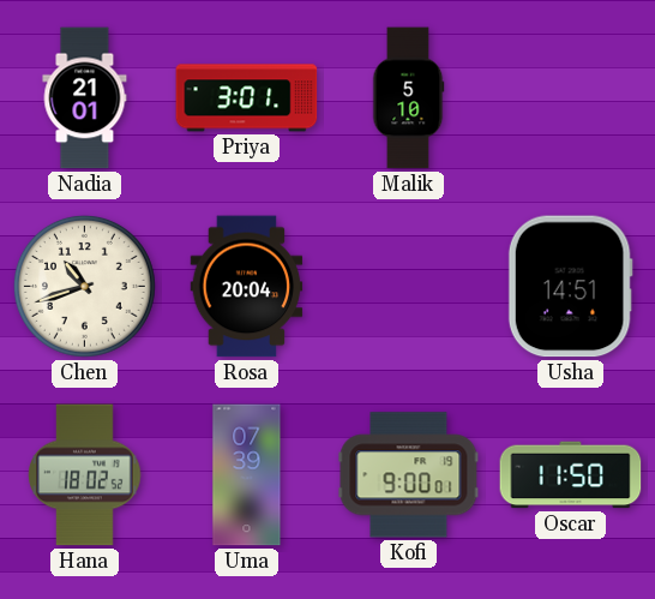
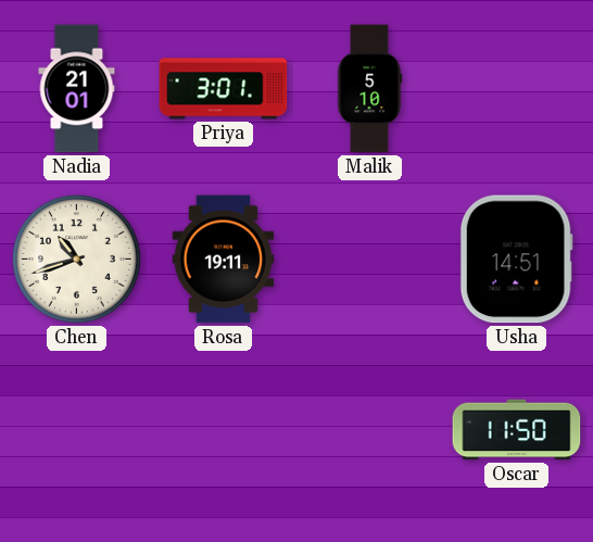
Rosa: 20:04 -> 19:11 (224, 260)
Hana: 18:02 -> none (85, 475)
Uma: 07:39 -> none (247, 475)
Kofi: 9:00 -> none (409, 475)
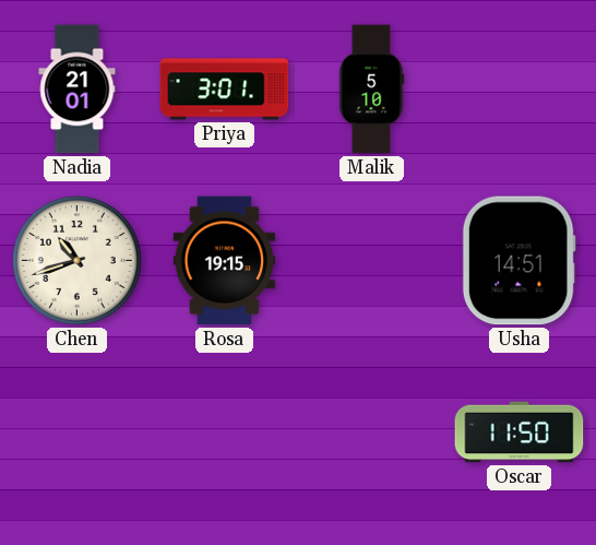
Rosa: 19:11 -> 19:15 (225, 261)
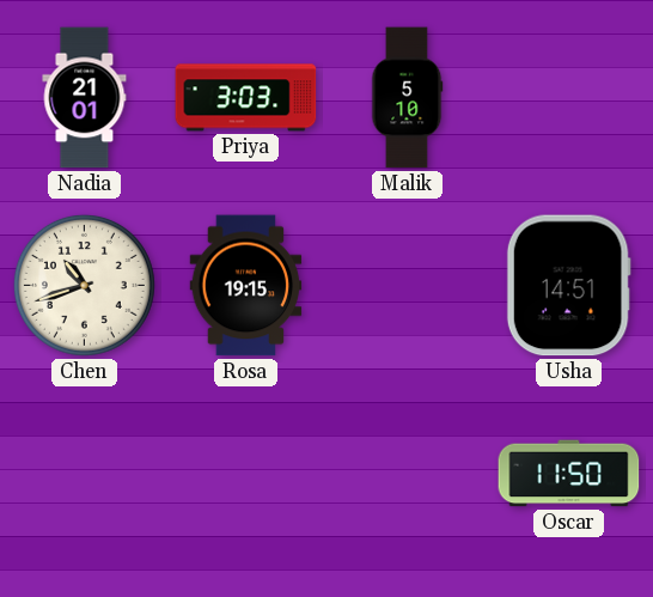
Priya: 3:01 -> 3:03 (246, 98)
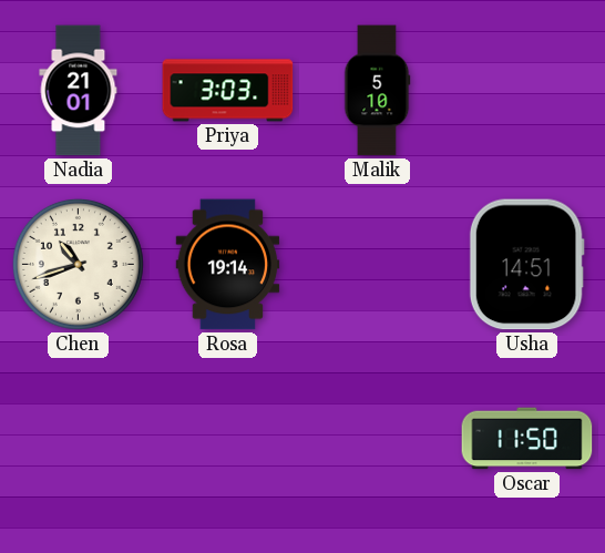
Rosa: 19:15 -> 19:14 (228, 265)
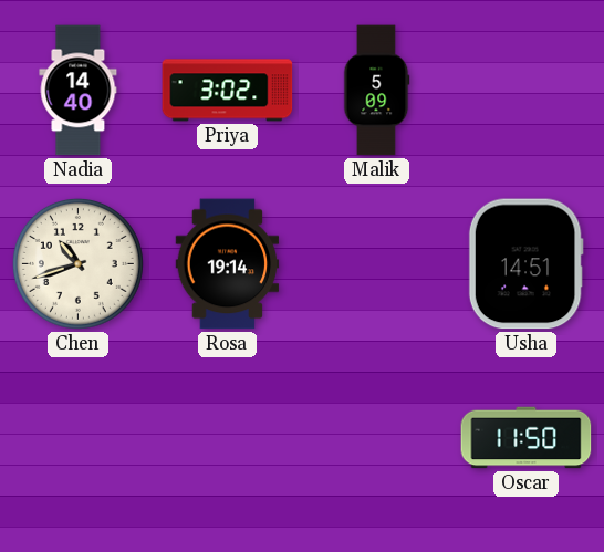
Nadia: 21:01 -> 14:40 (79, 91)
Priya: 3:03 -> 3:02 (228, 91)
Malik: 5:10 -> 5:09 (376, 91)
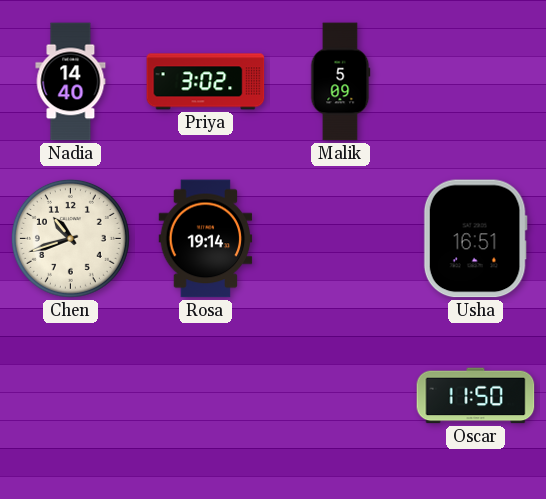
Usha: 14:51 -> 16:51 (475, 239)
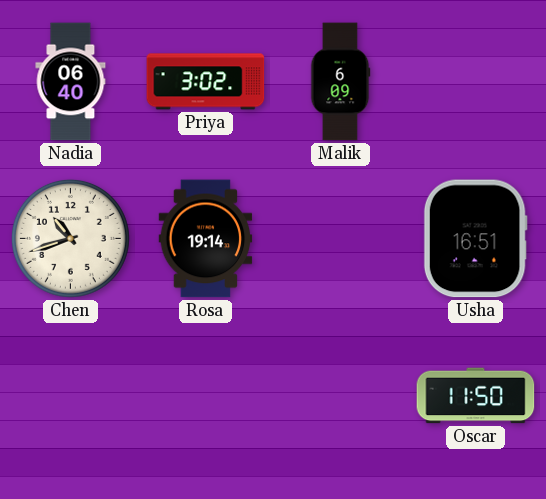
Nadia: 14:40 -> 06:40 (71, 82)
Malik: 5:09 -> 6:09 (340, 82)
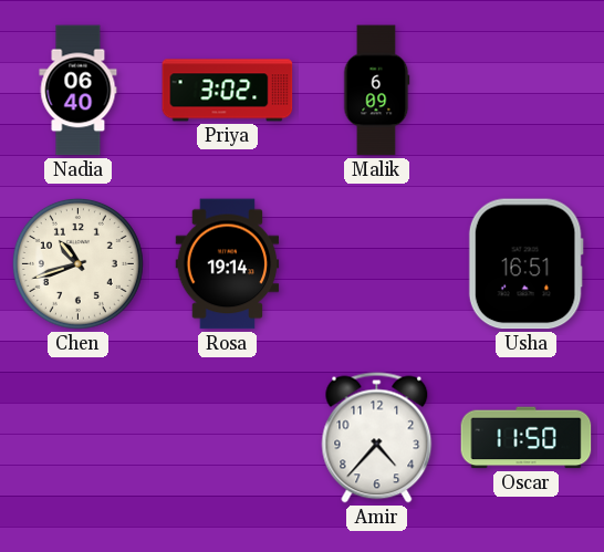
Amir: none -> 4:37 (377, 438)
